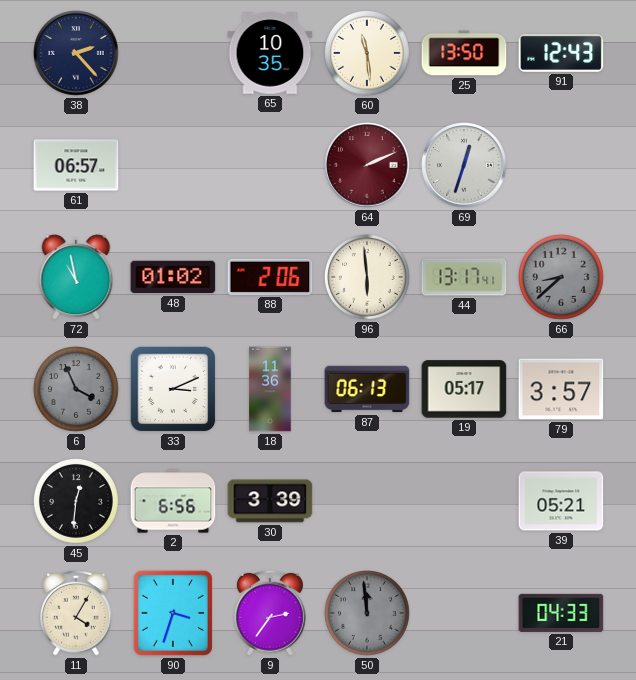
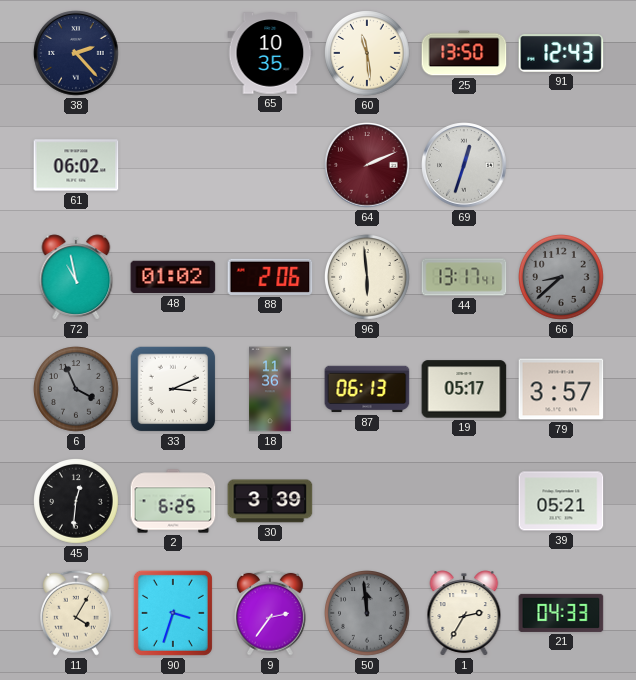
61: 06:57 -> 06:02 (76, 165)
2: 6:56 -> 6:25 (173, 501)
1: none -> 2:35 (464, 613)
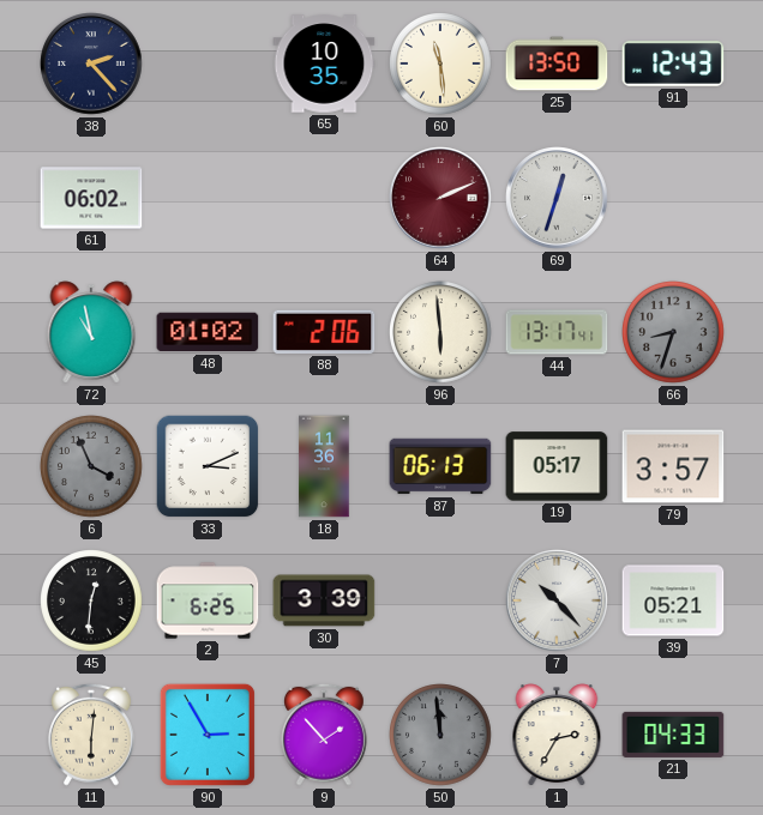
66: 8:38 -> 8:33 (674, 333)
7: none -> 10:23 (557, 600)
11: 4:05 -> 6:01 (92, 735)
90: 3:33 -> 2:55 (208, 735)
9: 2:36 -> 1:53 (325, 735)
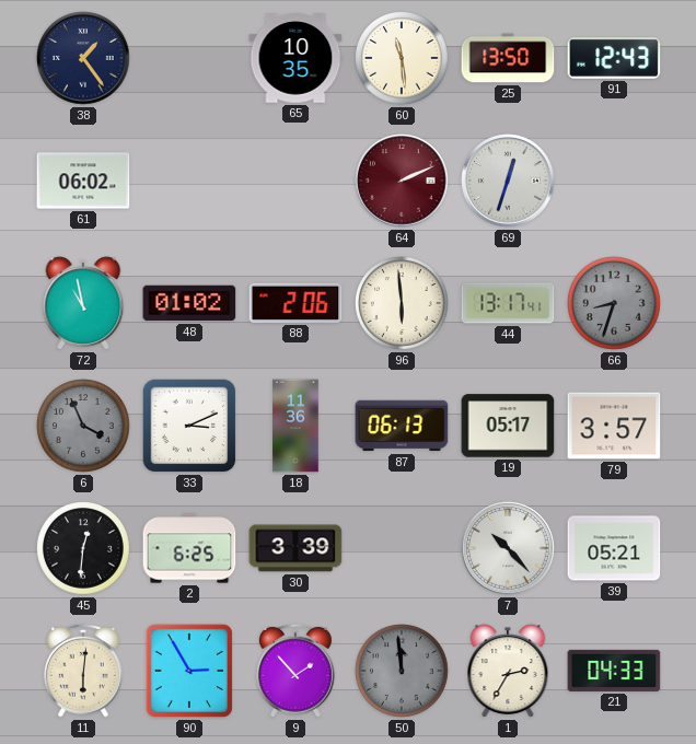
38: 2:23 -> 1:24 (83, 58)
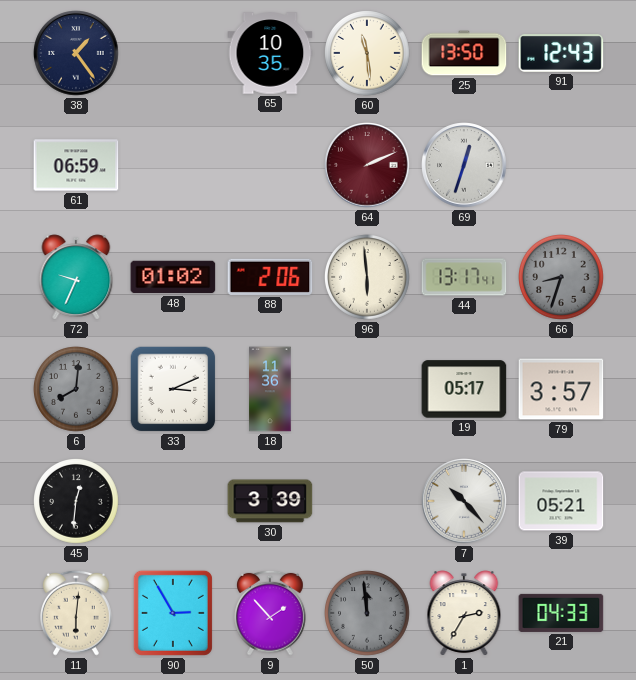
61: 06:02 -> 06:59 (76, 165)
72: 10:58 -> 9:34 (76, 277)
6: 3:56 -> 8:01 (77, 390)
87: 06:13 -> none (402, 426)
2: 6:25 -> none (189, 548)
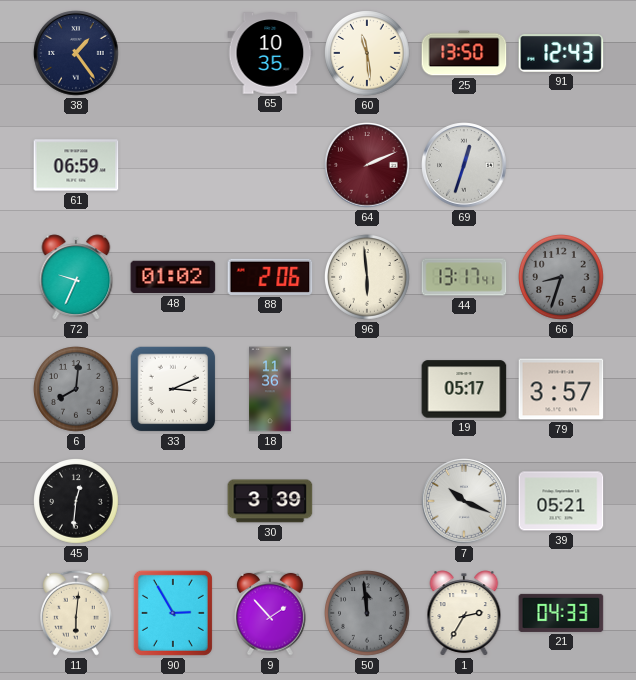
7: 10:23 -> 10:19 (464, 501)
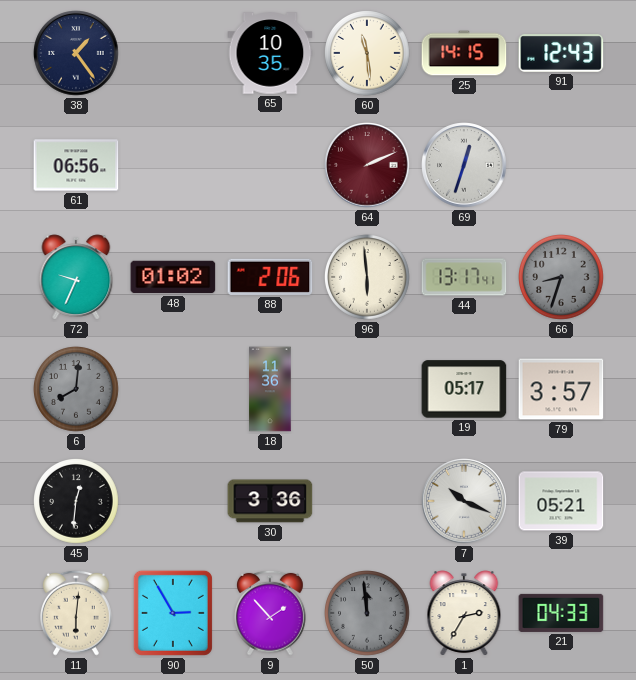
25: 13:50 -> 14:15 (464, 53)
61: 06:59 -> 06:56 (76, 165)
33: 3:11 -> none (173, 389)
30: 3:39 -> 3:36 (270, 501)
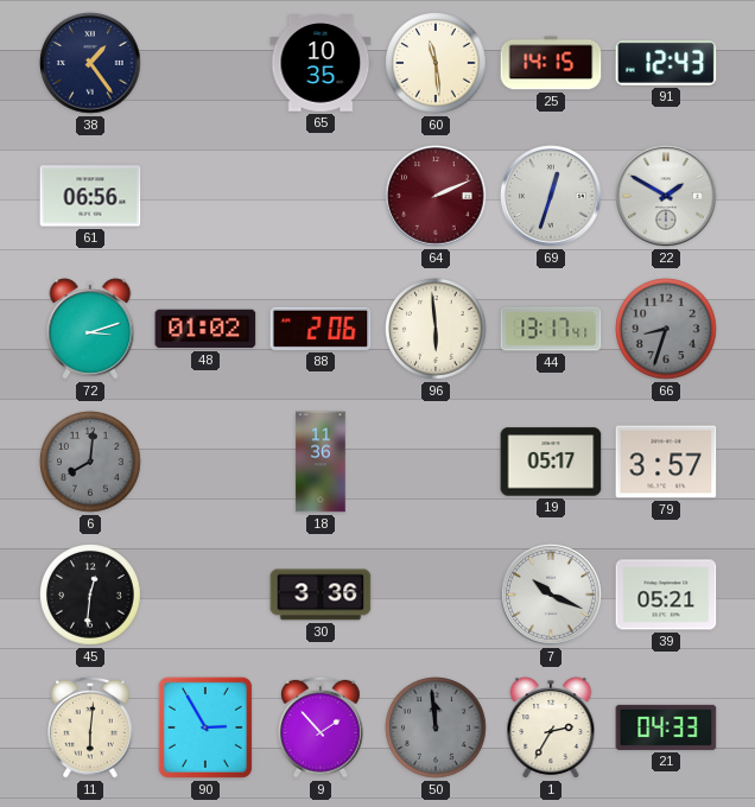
22: none -> 1:50 (666, 196)
72: 9:34 -> 3:12 (90, 329)
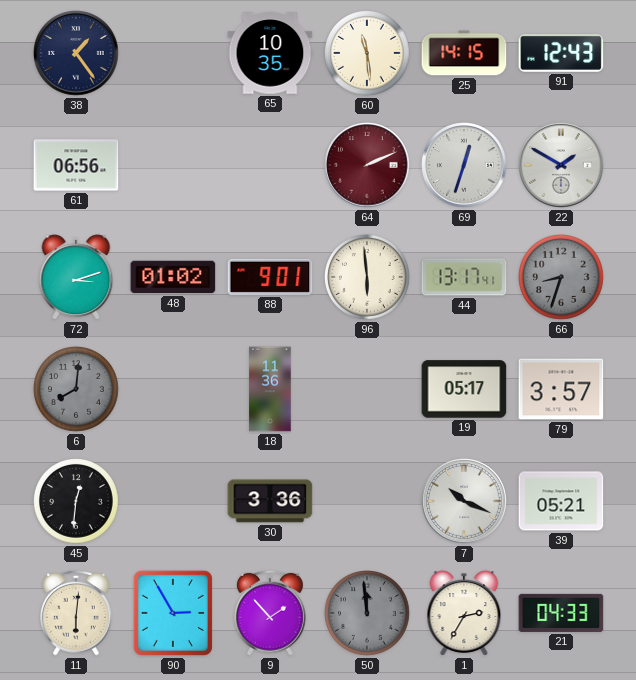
88: 2:06 -> 9:01 (270, 277)
